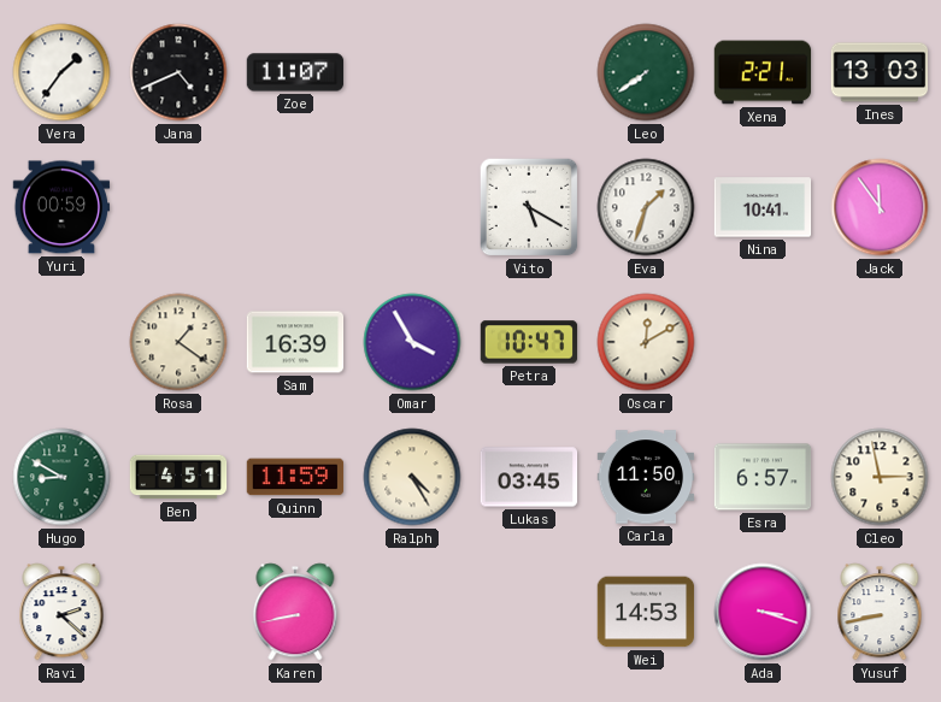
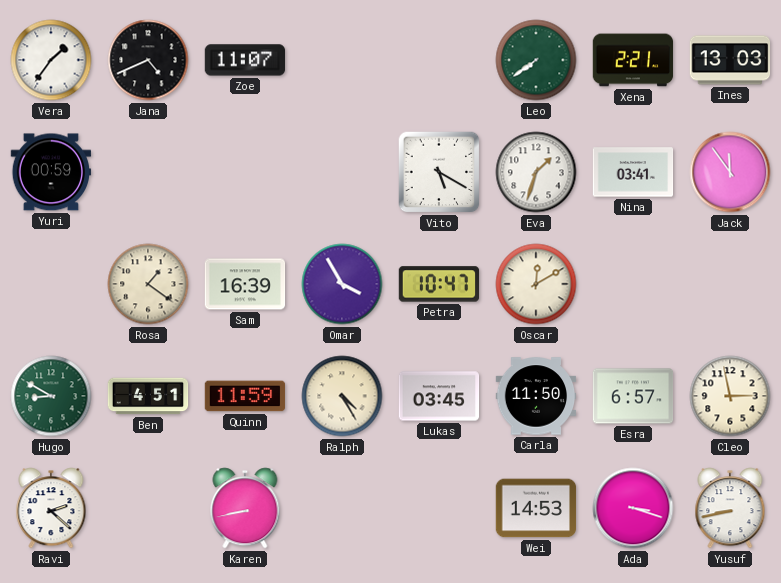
Nina: 10:41 -> 03:41 (633, 172)
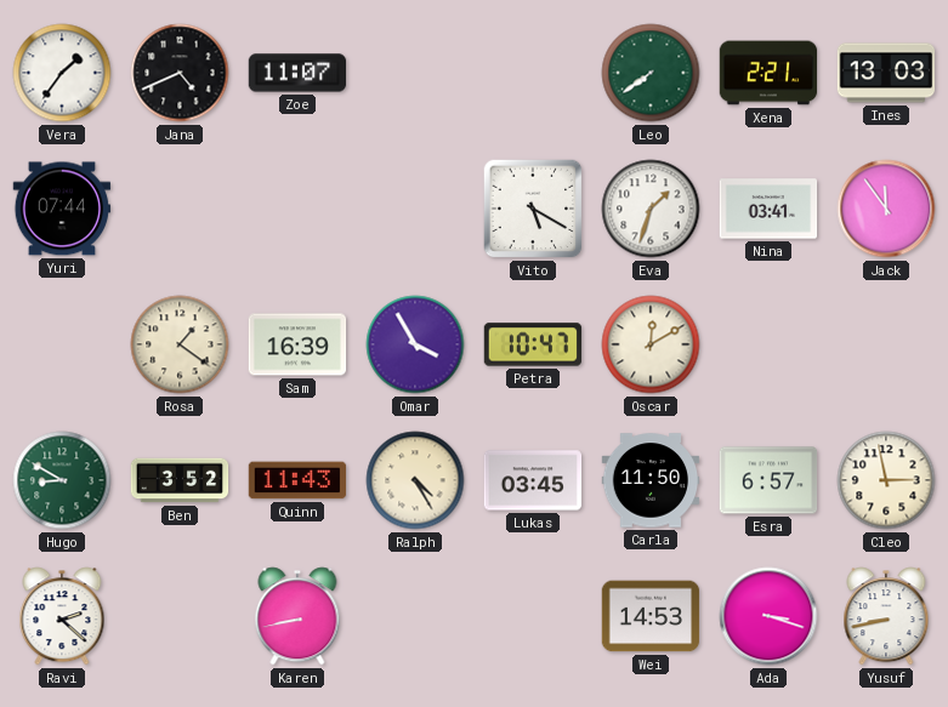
Yuri: 00:59 -> 07:44 (62, 209)
Ben: 4:51 -> 3:52 (180, 480)
Quinn: 11:59 -> 11:43 (297, 480)
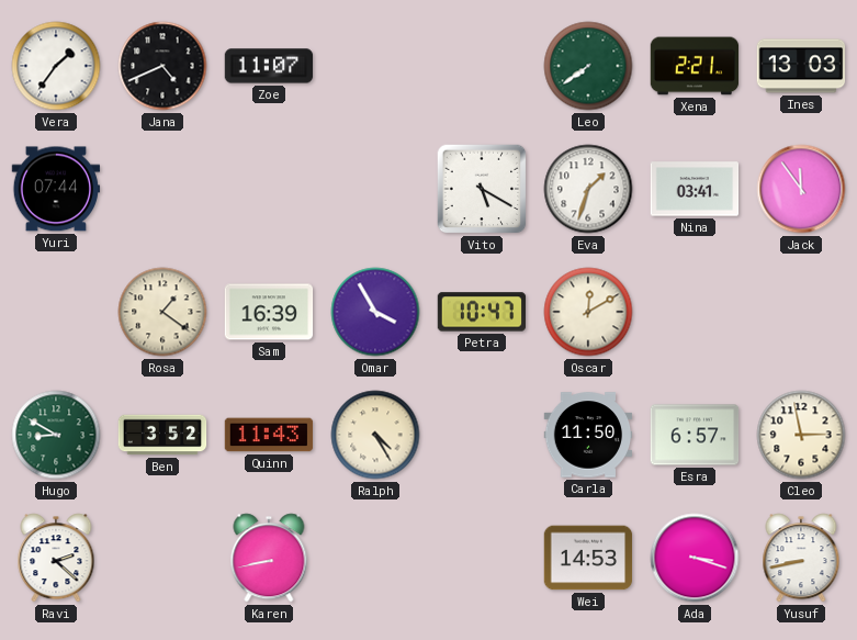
Lukas: 03:45 -> none (533, 480)
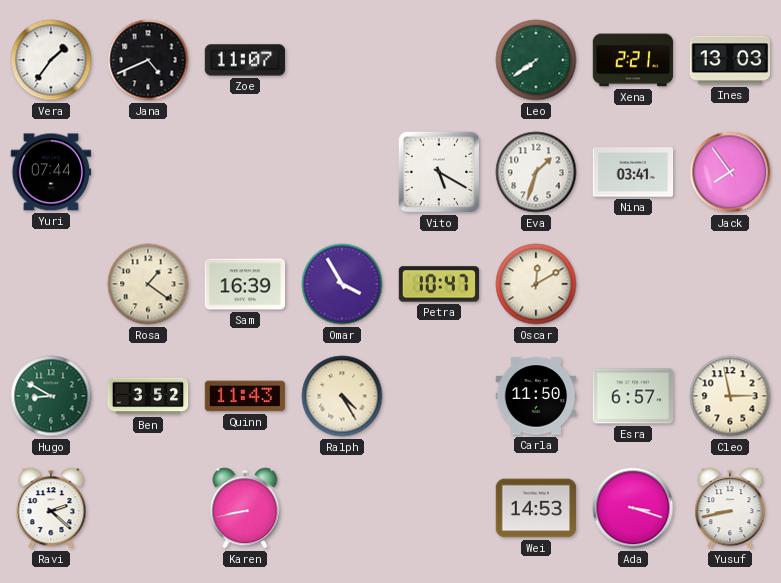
Jack: 11:54 -> 7:54 (730, 172)
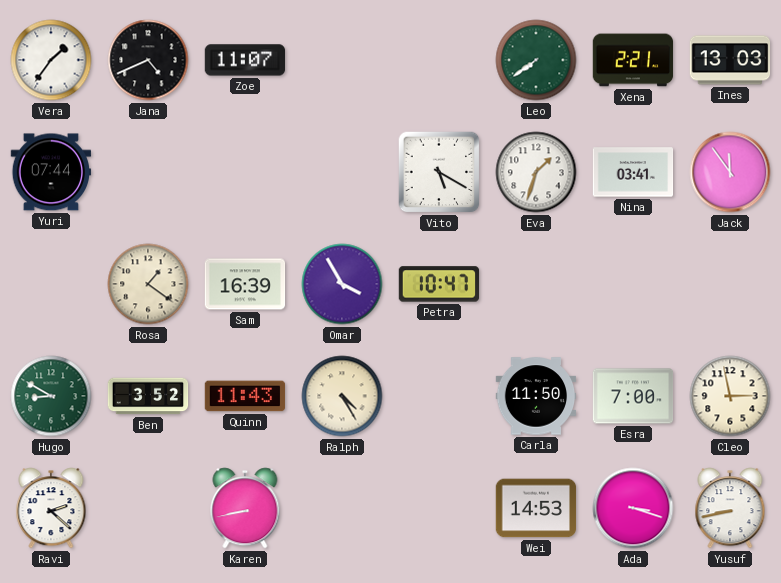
Jack: 7:54 -> 11:54 (730, 172)
Oscar: 12:10 -> none (536, 284)
Esra: 6:57 -> 7:00 (633, 396)
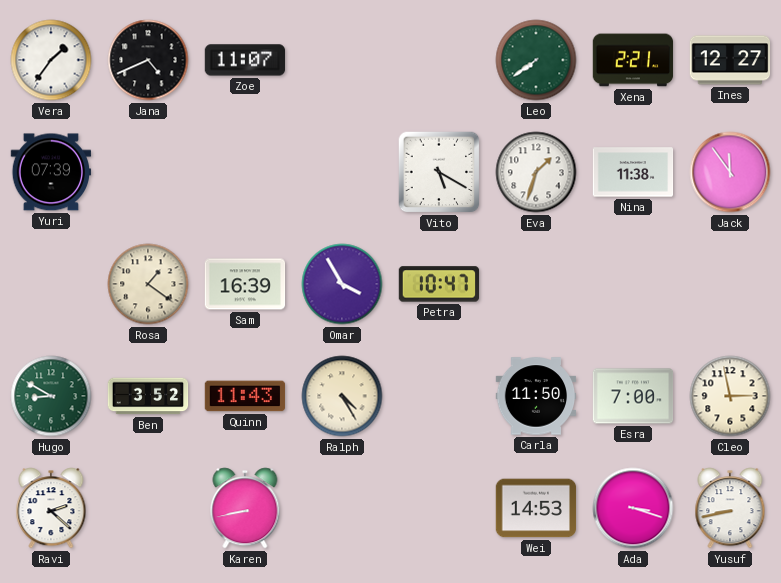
Ines: 13:03 -> 12:27 (730, 60)
Yuri: 07:44 -> 07:39 (51, 172)
Nina: 03:41 -> 11:38 (633, 172)
